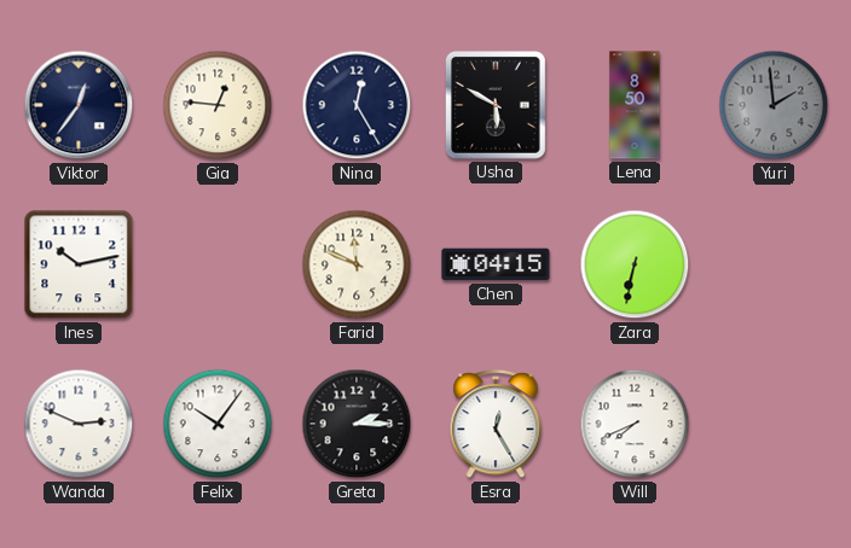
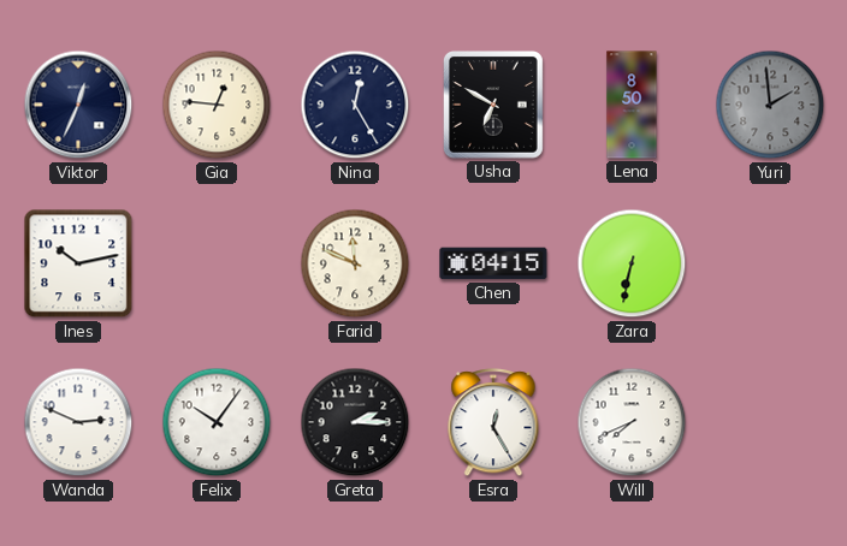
Viktor: 12:36 -> 12:34 (78, 105)
Usha: 5:50 -> 6:50 (493, 106)
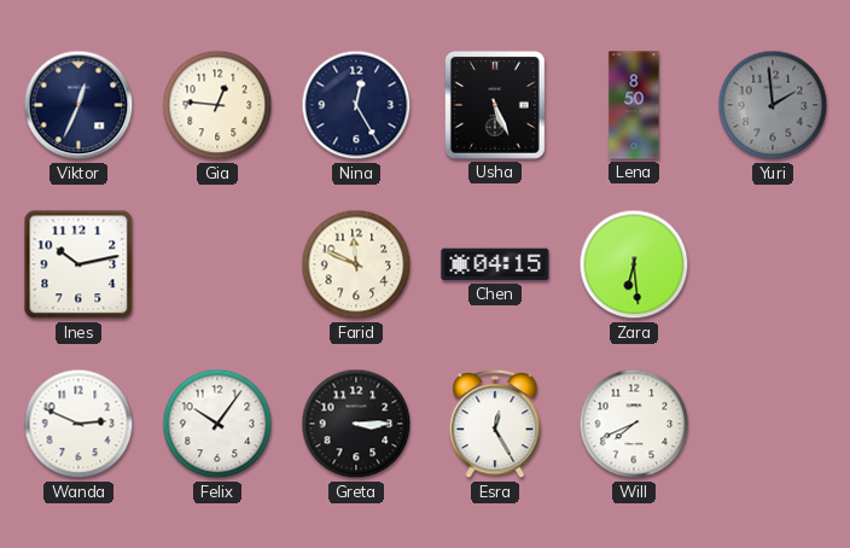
Usha: 6:50 -> 5:26 (495, 106)
Zara: 6:32 -> 6:29 (634, 264)
Greta: 2:15 -> 3:15 (356, 424)
